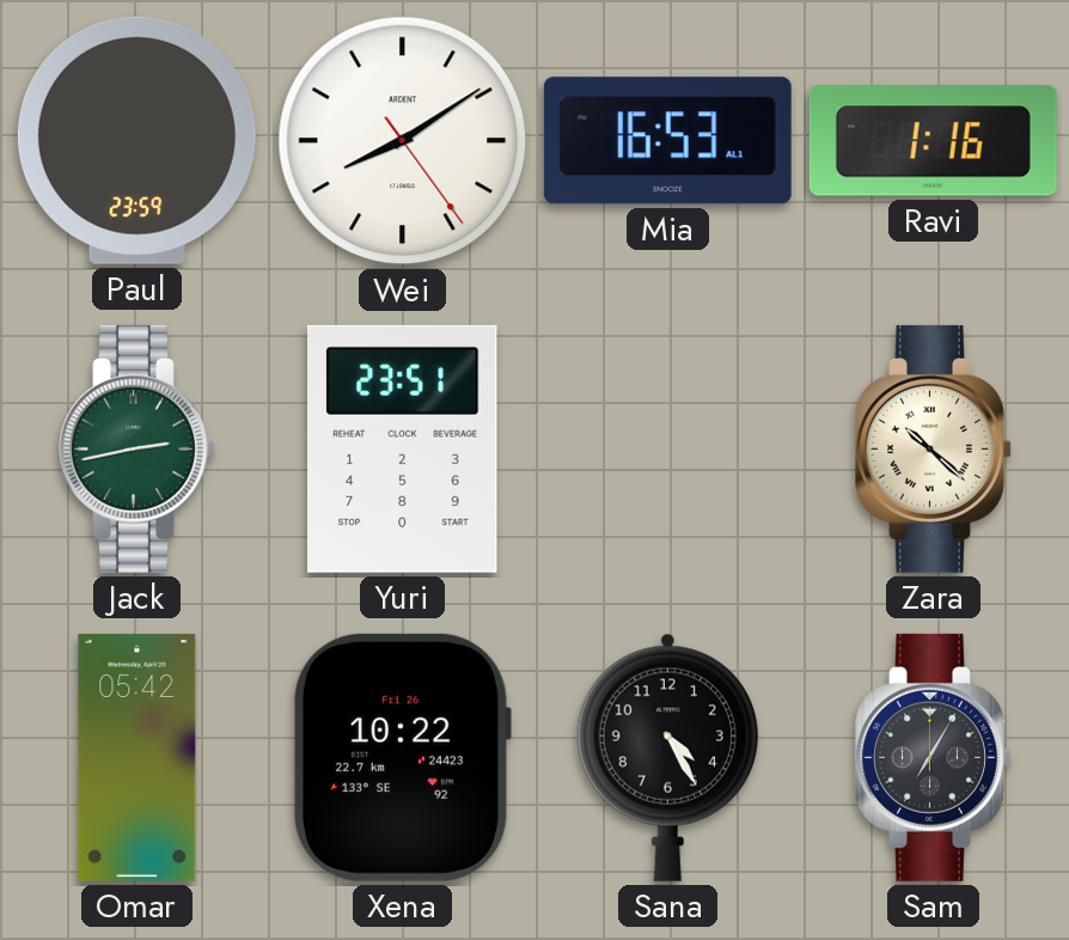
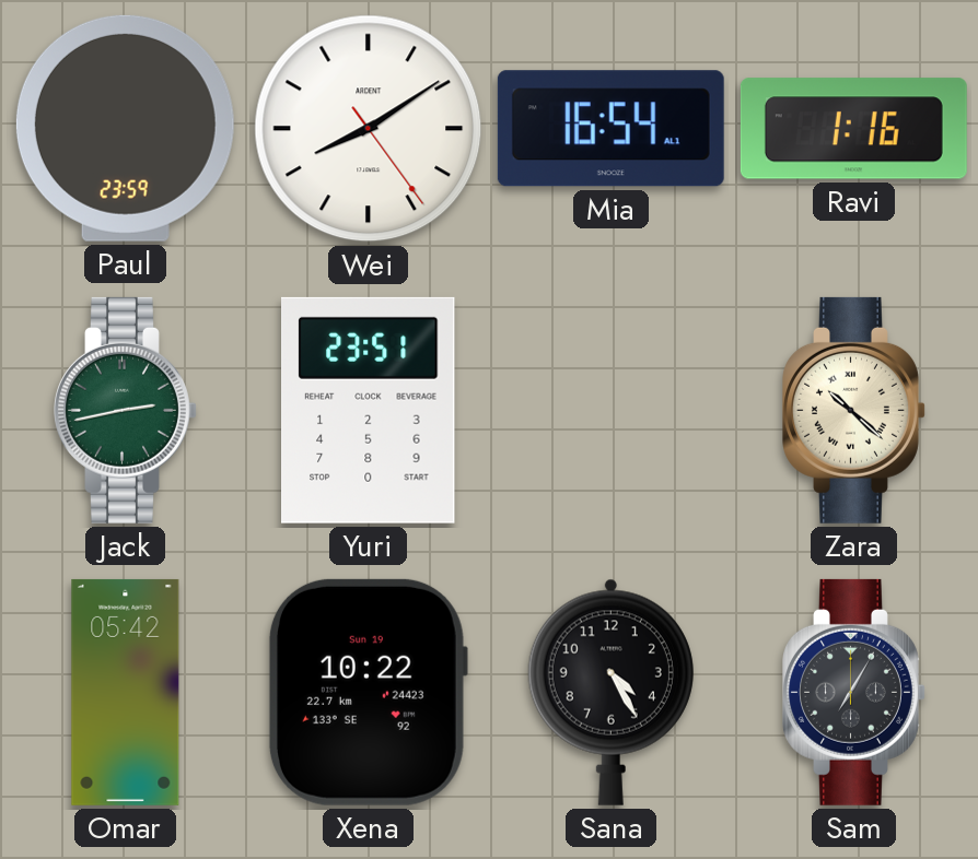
Mia: 16:53 -> 16:54 (610, 129)
Xena date: Fri 26 -> Sun 19 (368, 692)
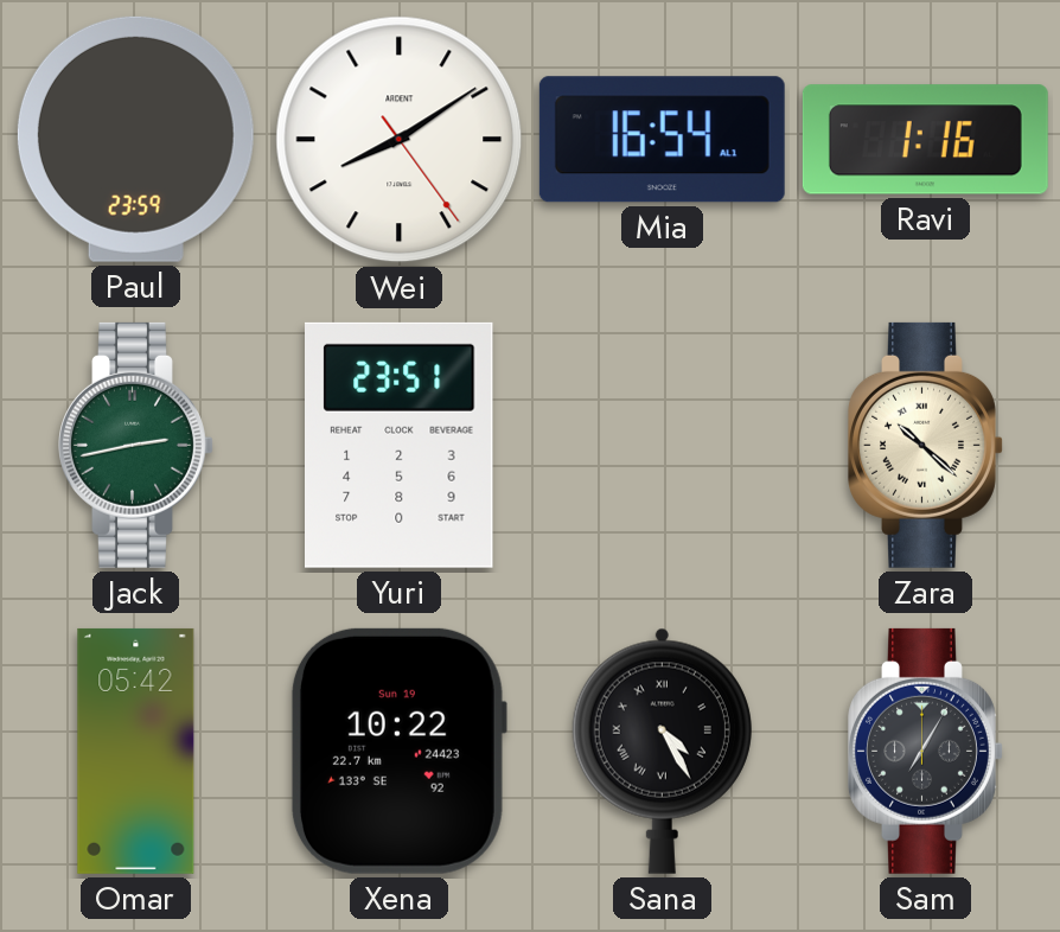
Sana numerals: Arabic -> Roman (662, 751)
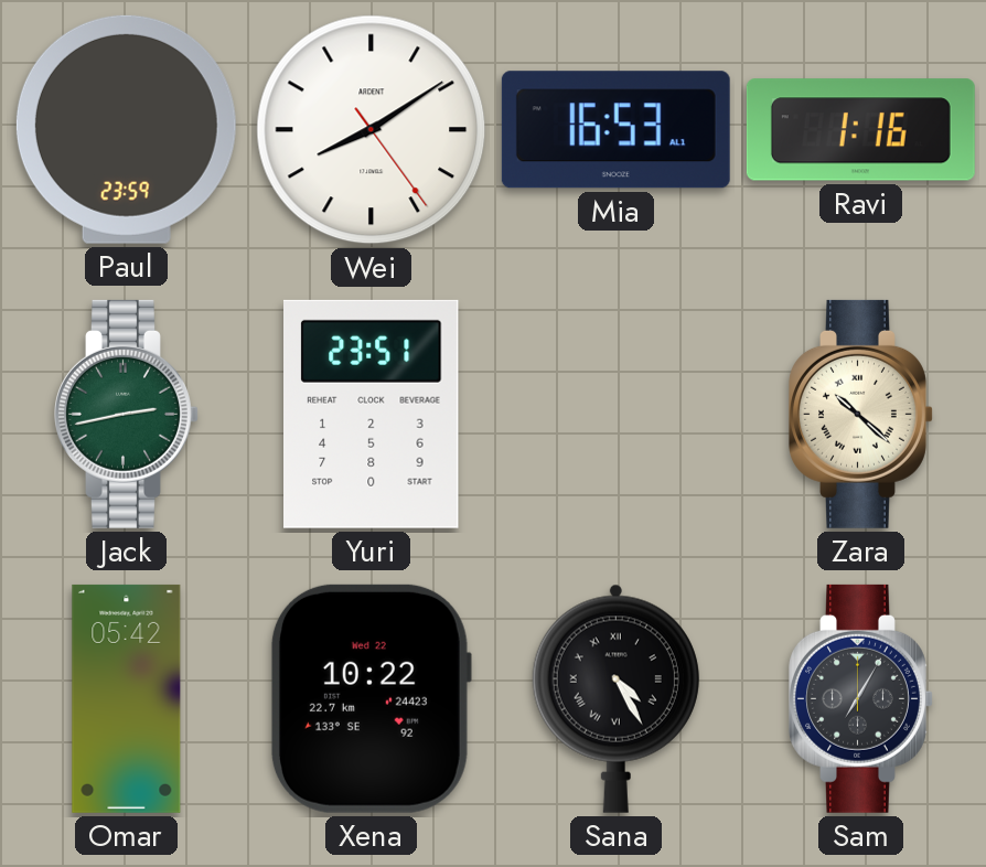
Mia: 16:54 -> 16:53 (615, 130)
Xena date: Sun 19 -> Wed 22 (371, 698)
